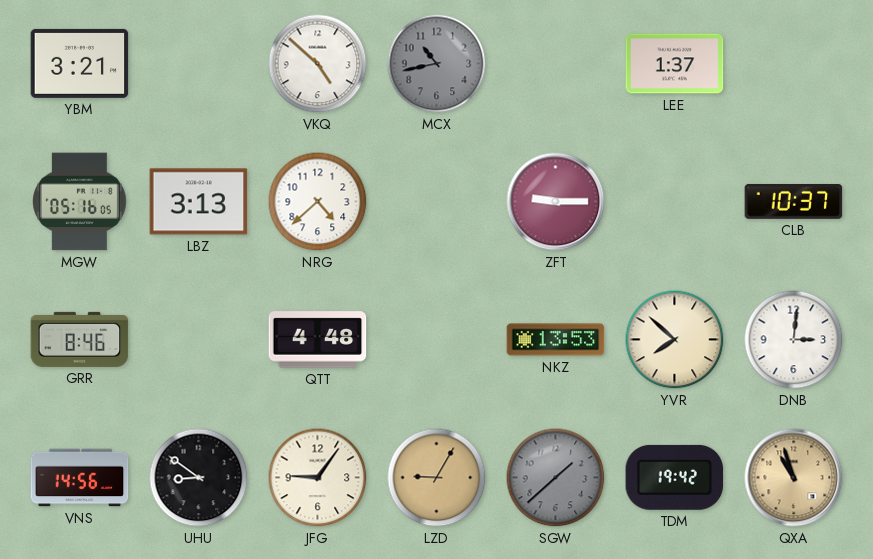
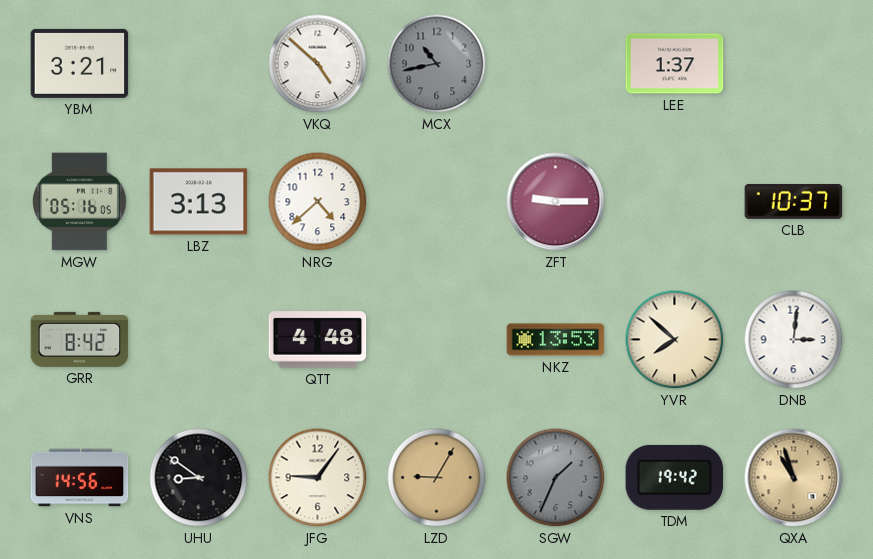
GRR: 8:46 -> 8:42 (80, 339)
SGW: 1:38 -> 1:34 (556, 478)
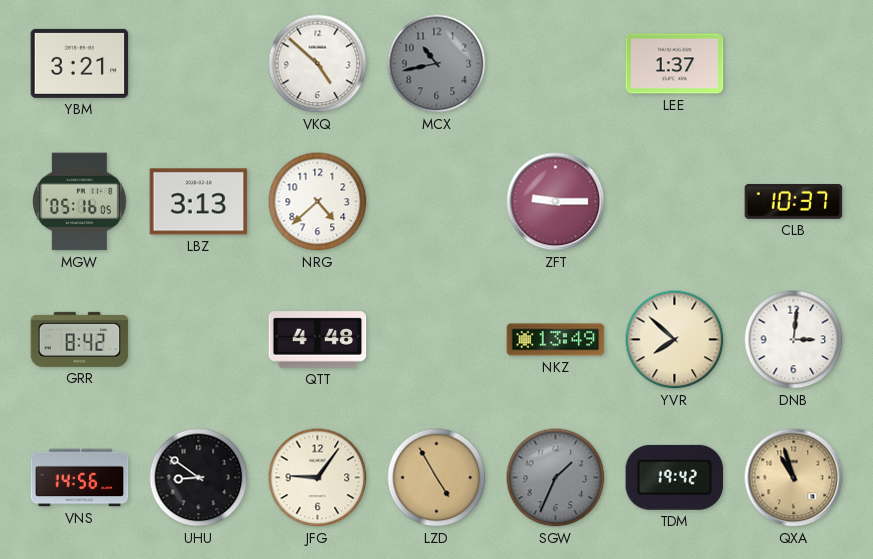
NKZ: 13:53 -> 13:49 (556, 340)
LZD: 9:05 -> 4:55 (437, 478)
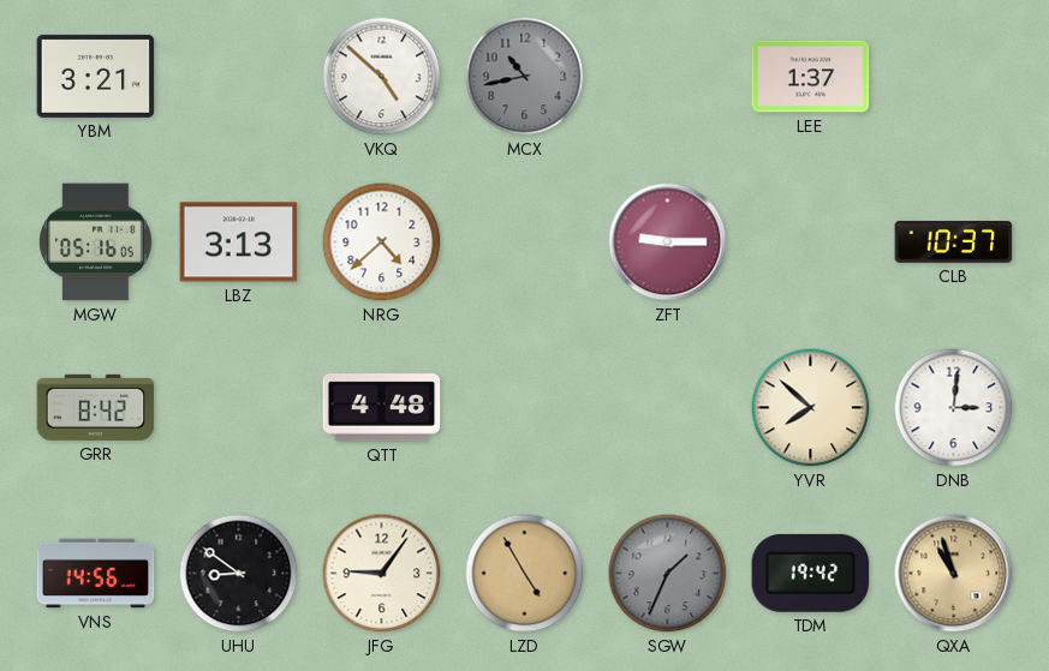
NKZ: 13:49 -> none (556, 340)
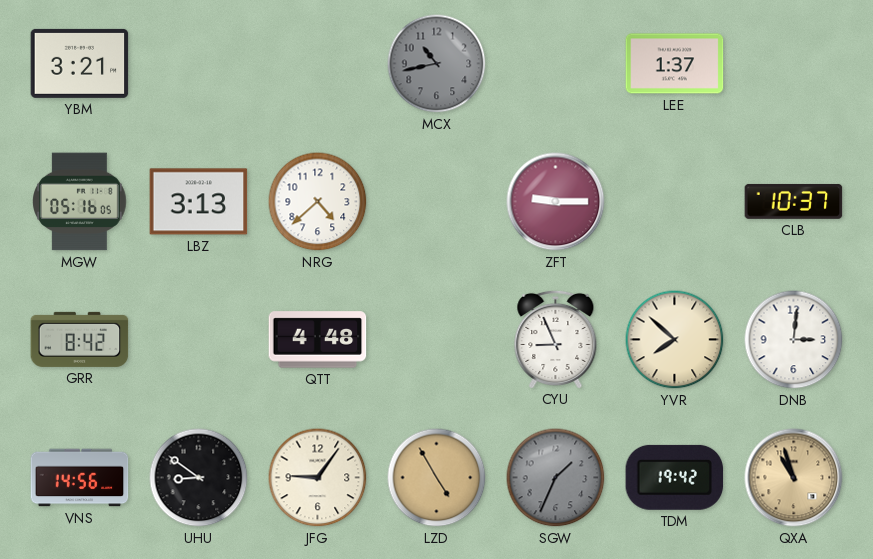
VKQ: 4:52 -> none (382, 77)
CYU: none -> 8:56 (556, 339)
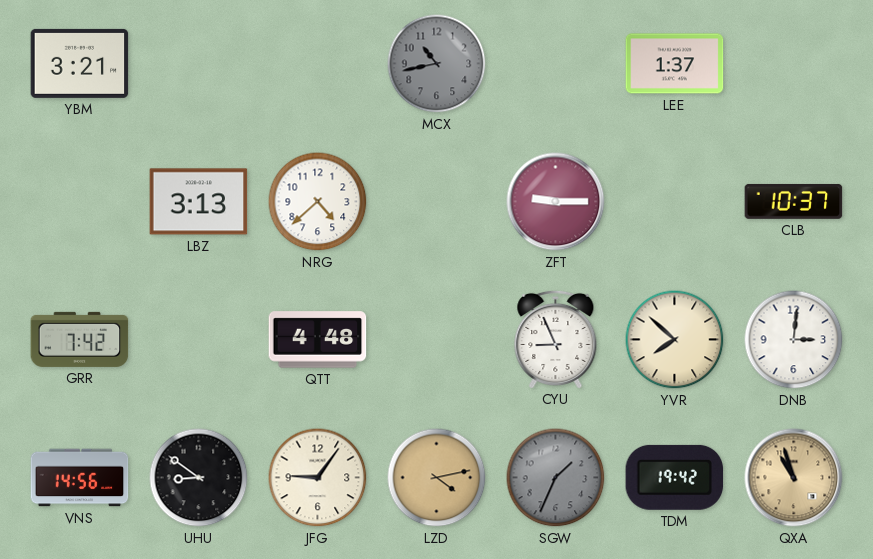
MGW: 05:16 -> none (80, 202)
GRR: 8:42 -> 7:42 (80, 339)
LZD: 4:55 -> 4:13 (437, 478)
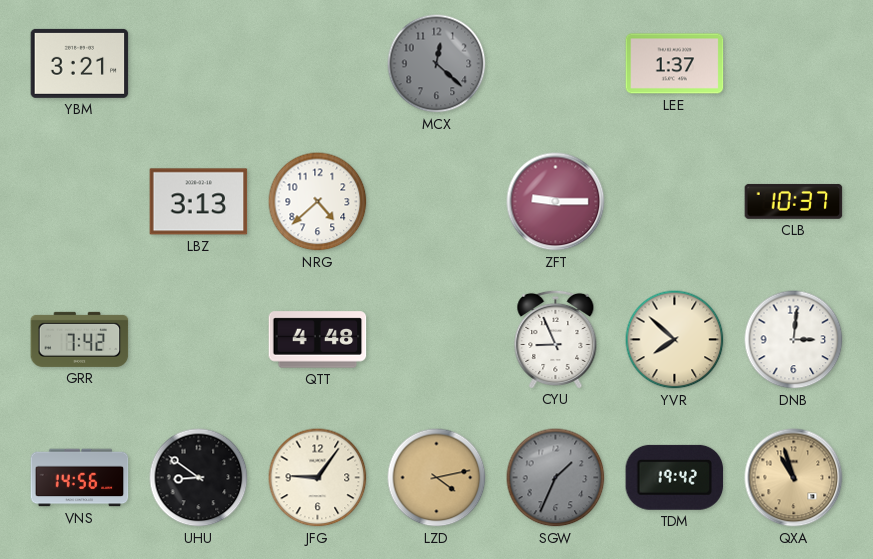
MCX: 10:43 -> 12:22 (437, 64)
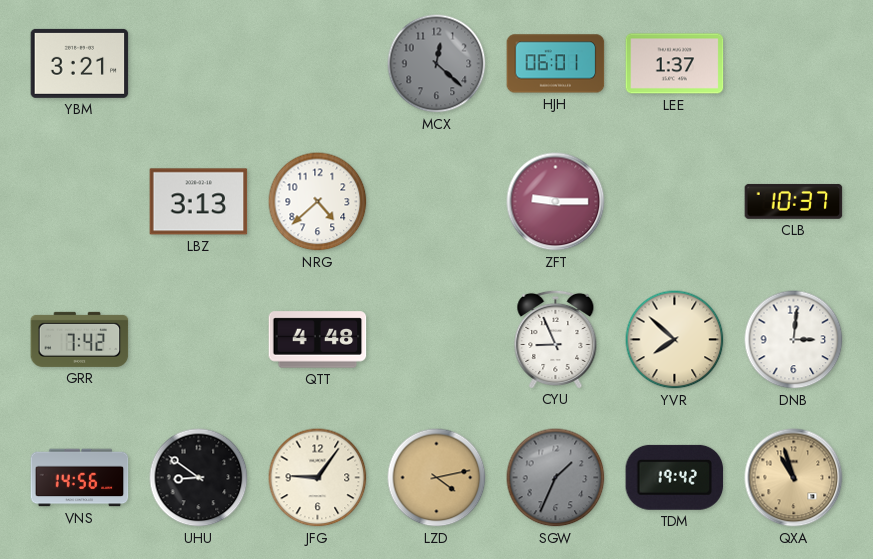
HJH: none -> 06:01 (556, 64)
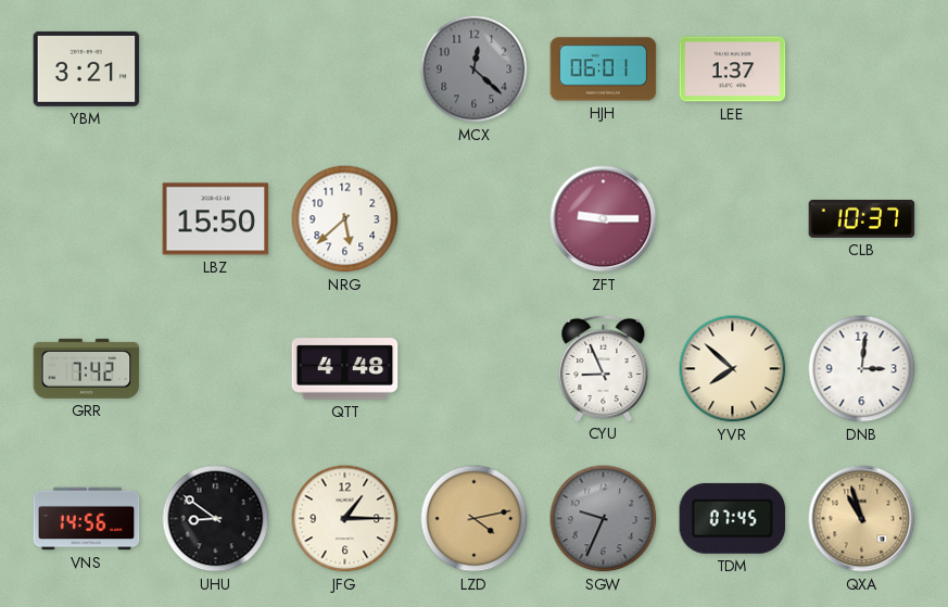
LBZ: 3:13 -> 15:50 (216, 219)
NRG: 4:38 -> 5:38 (345, 219)
JFG: 9:06 -> 1:15 (345, 519)
SGW: 1:34 -> 9:34 (604, 519)
TDM: 19:42 -> 07:45 (733, 518)
